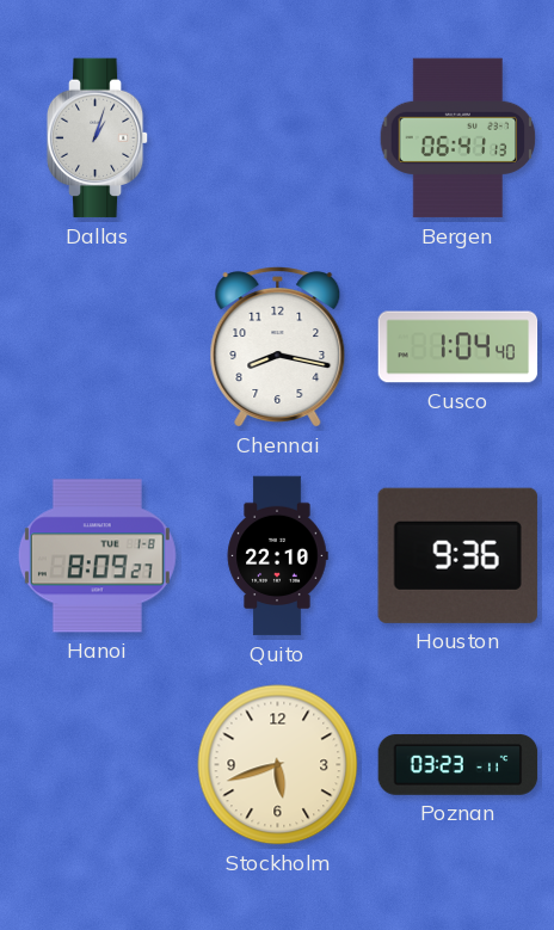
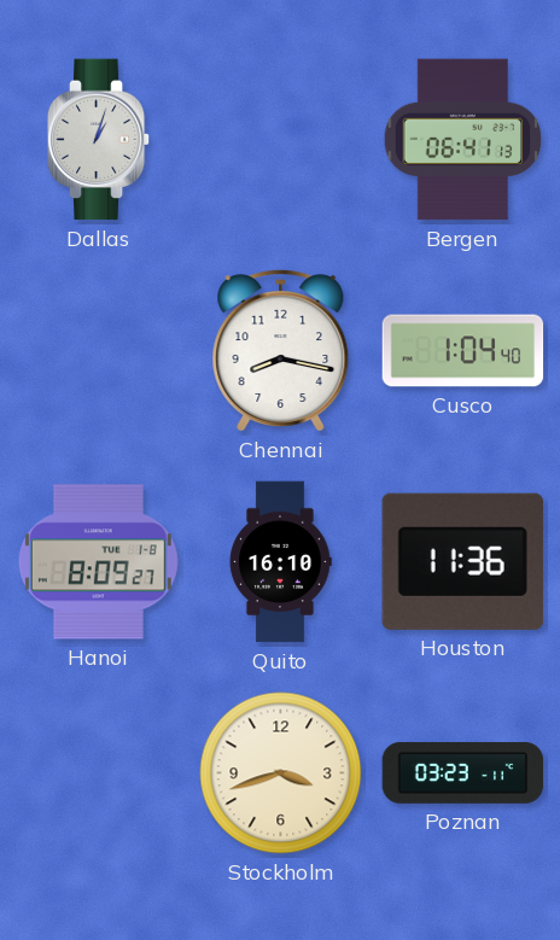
Quito: 22:10 -> 16:10 (280, 562)
Houston: 9:36 -> 11:36 (462, 561)
Stockholm: 5:42 -> 3:42 (281, 773)
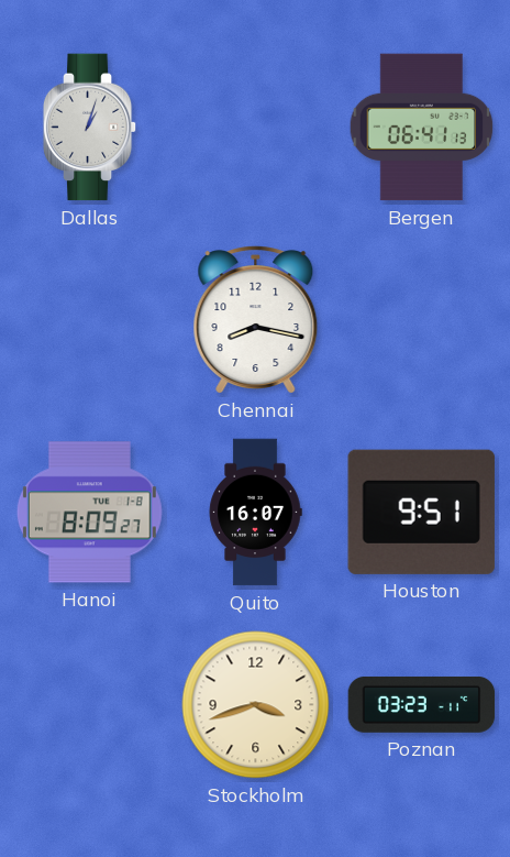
Cusco: 1:04 -> none (463, 351)
Quito: 16:10 -> 16:07 (255, 513)
Houston: 11:36 -> 9:51 (421, 512)
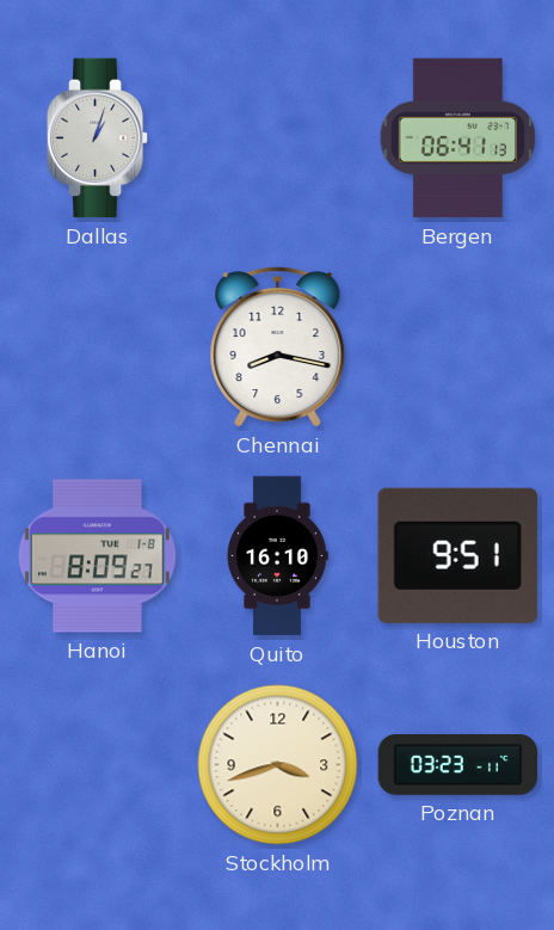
Quito: 16:07 -> 16:10 (277, 556)
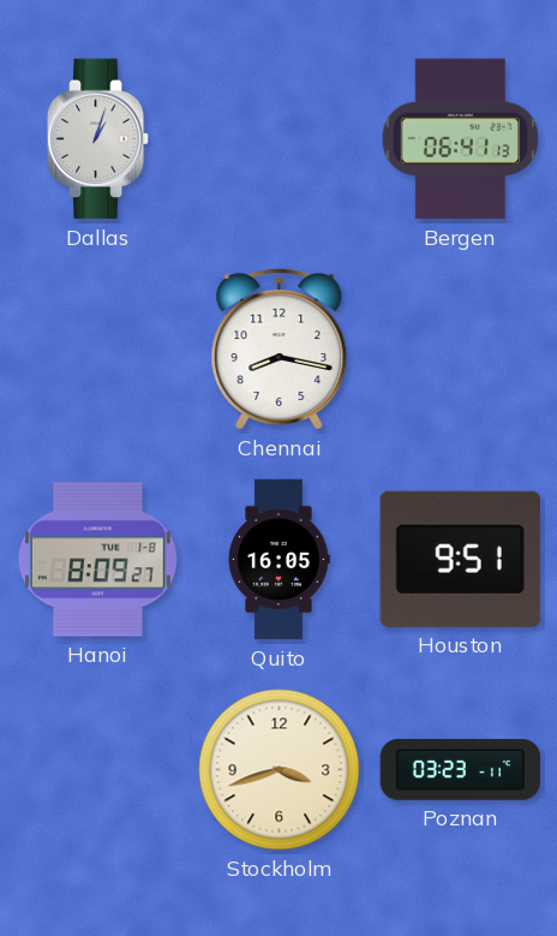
Quito: 16:10 -> 16:05 (278, 560)
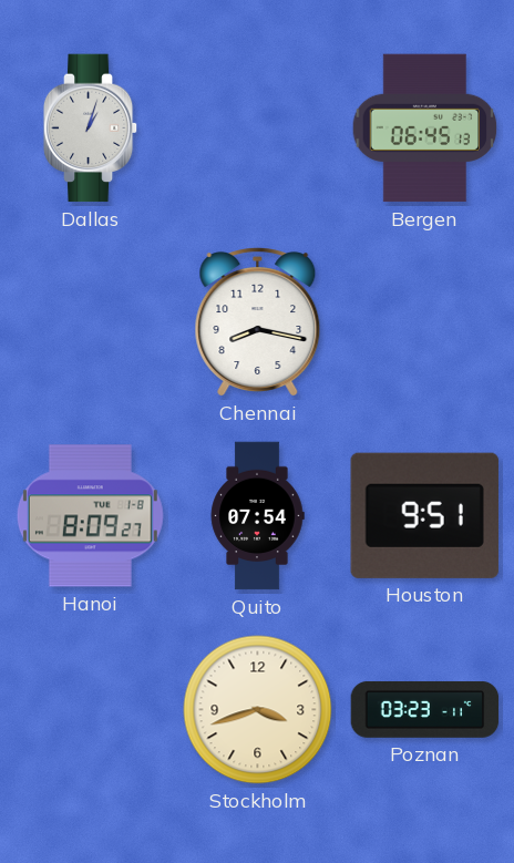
Bergen: 06:41 -> 06:45 (425, 129)
Quito: 16:05 -> 07:54 (257, 516)
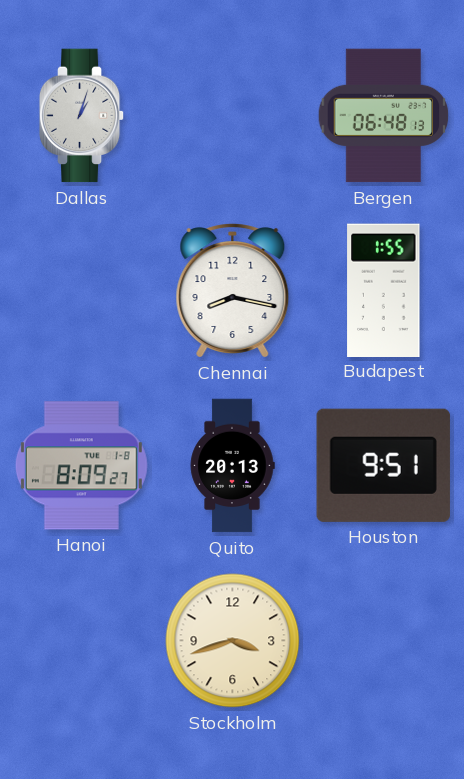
Bergen: 06:45 -> 06:48 (384, 116)
Budapest: none -> 1:55 (384, 290)
Quito: 07:54 -> 20:13 (232, 466)
Poznan: 03:23 -> none (425, 709)
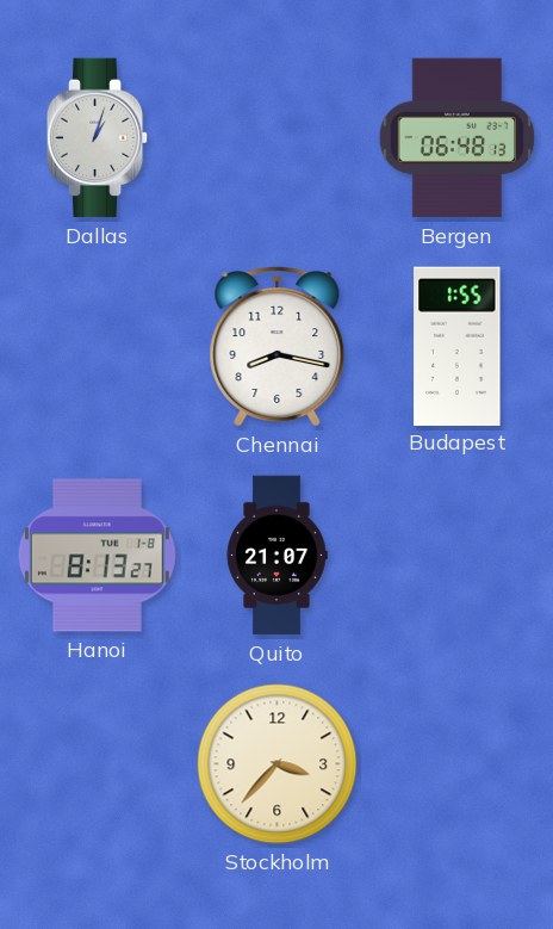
Hanoi: 8:09 -> 8:13 (97, 556)
Quito: 20:13 -> 21:07 (276, 556)
Houston: 9:51 -> none (383, 465)
Stockholm: 3:42 -> 3:37 (278, 764)
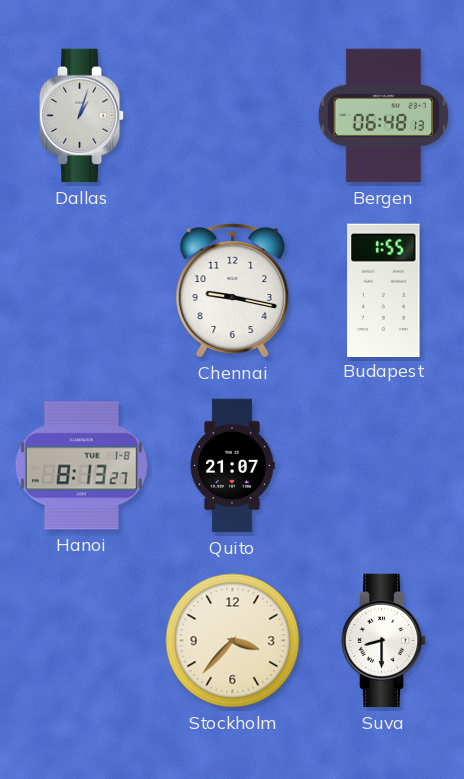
Chennai: 8:17 -> 9:17 (233, 291)
Suva: none -> 8:30 (384, 641)
